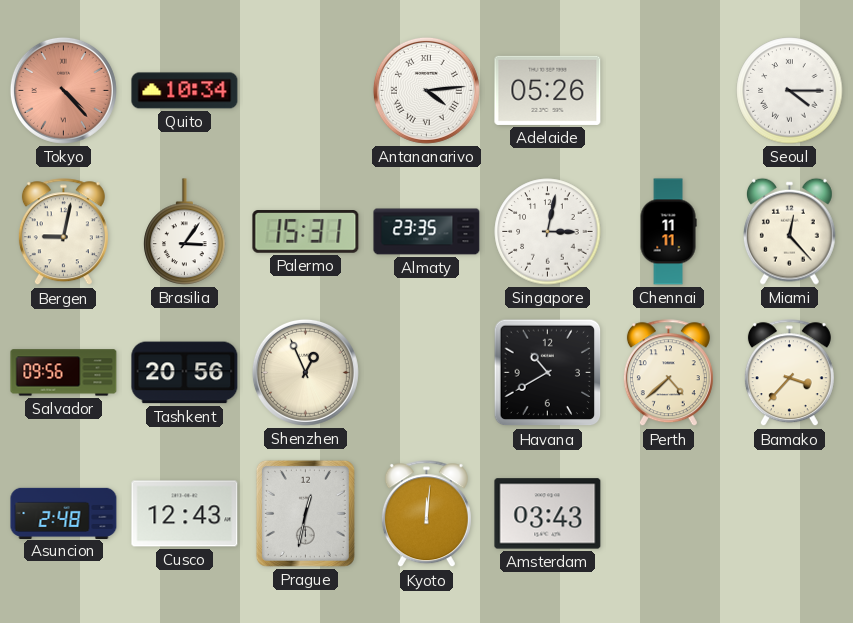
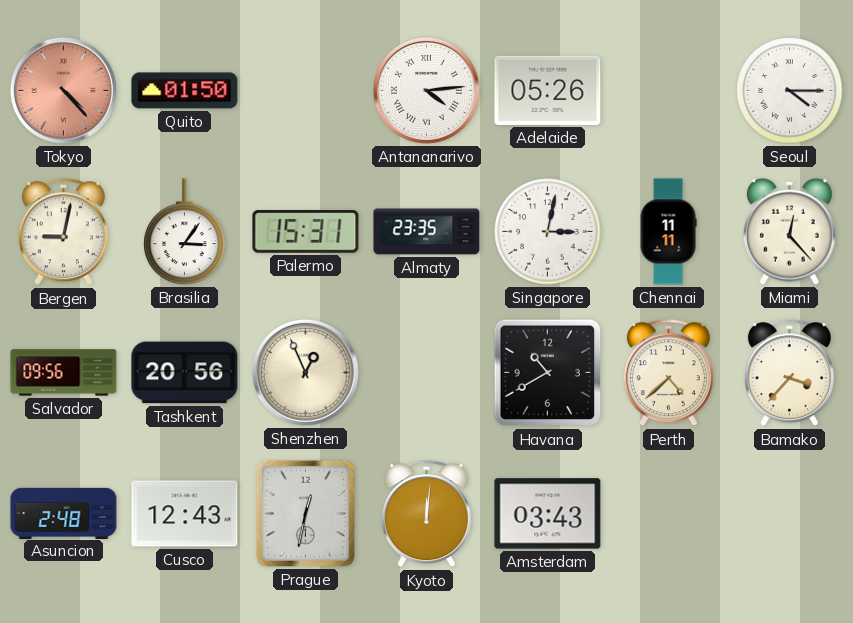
Quito: 10:34 -> 01:50 (185, 91)
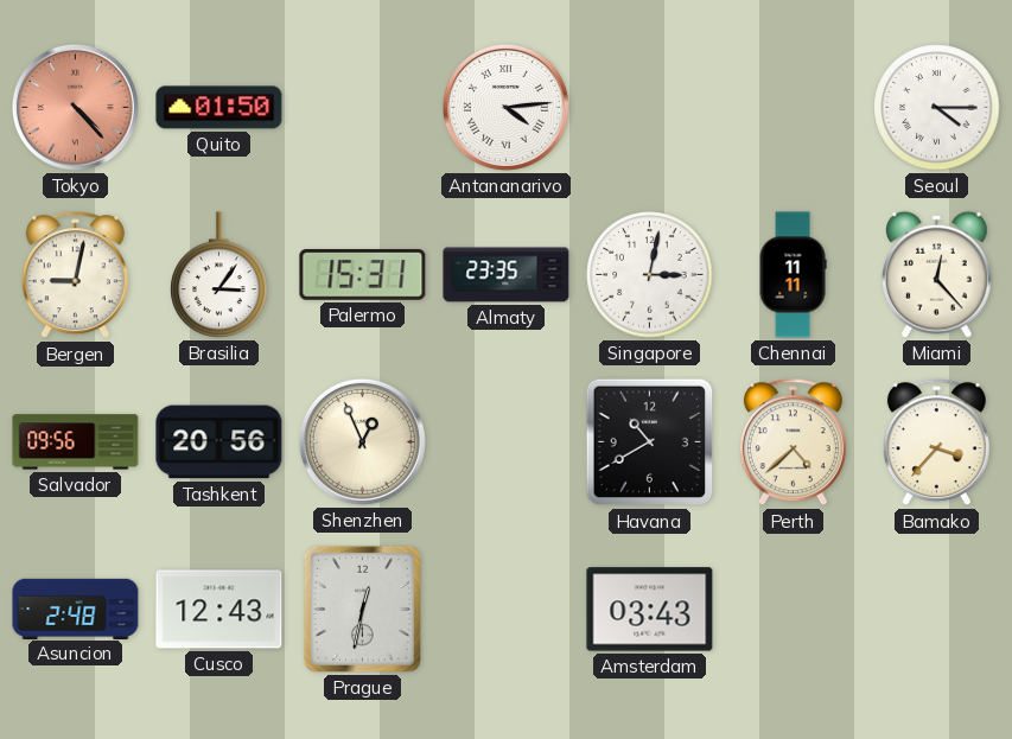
Adelaide: 05:26 -> none (548, 90)
Kyoto: 12:01 -> none (426, 514)
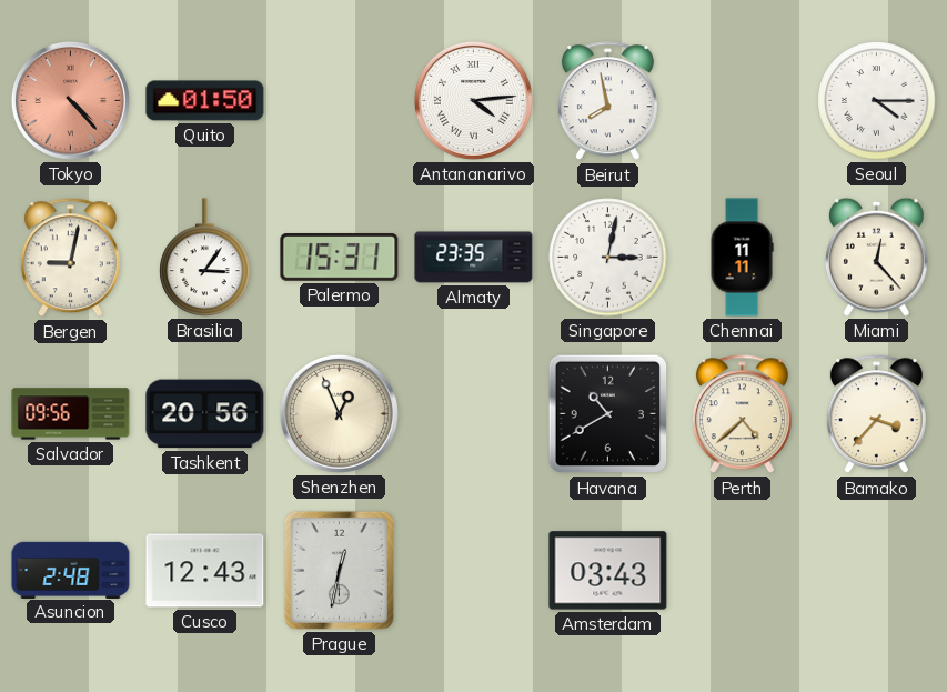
Beirut: none -> 7:58 (607, 101)
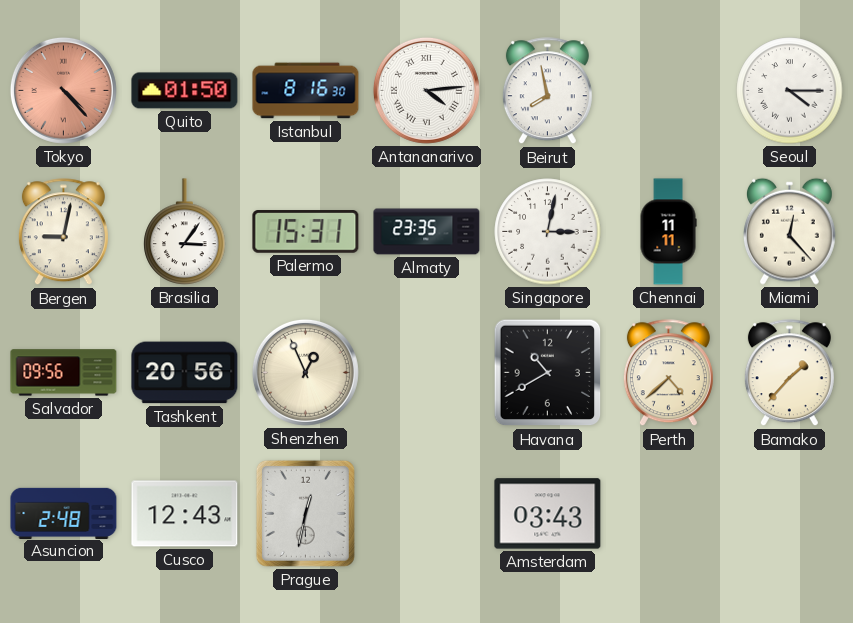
Istanbul: none -> 8:16 (306, 91)
Bamako: 3:37 -> 1:37 (789, 373)
